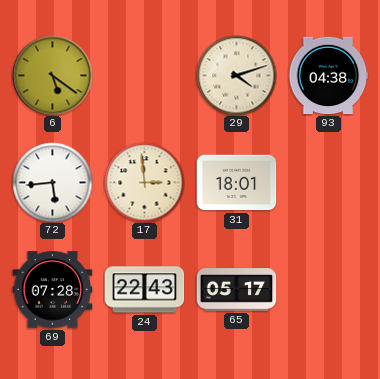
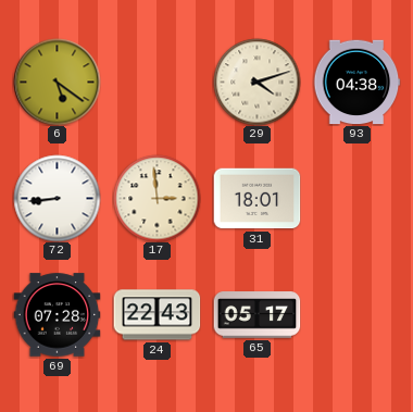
72: 5:44 -> 8:44 (57, 198)
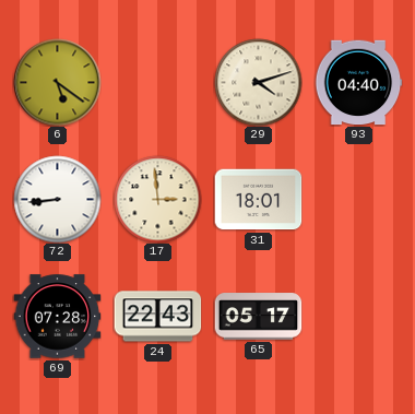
93: 04:38 -> 04:40 (358, 83)
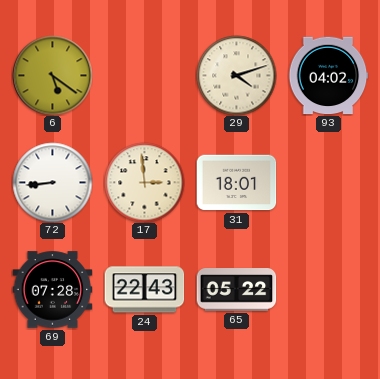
93: 04:40 -> 04:02 (328, 76)
65: 05:17 -> 05:22 (236, 290)
